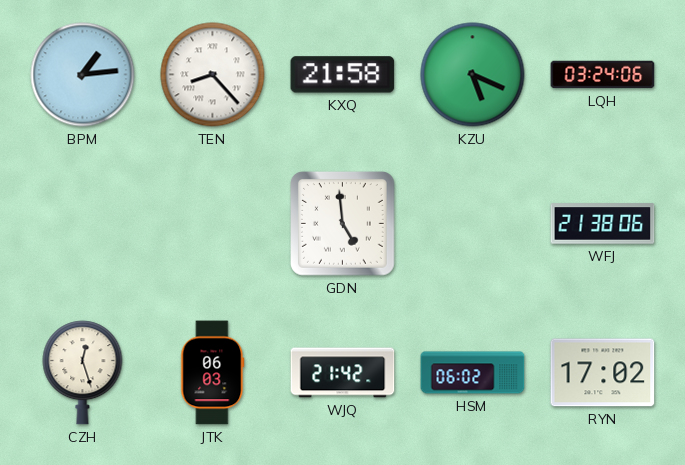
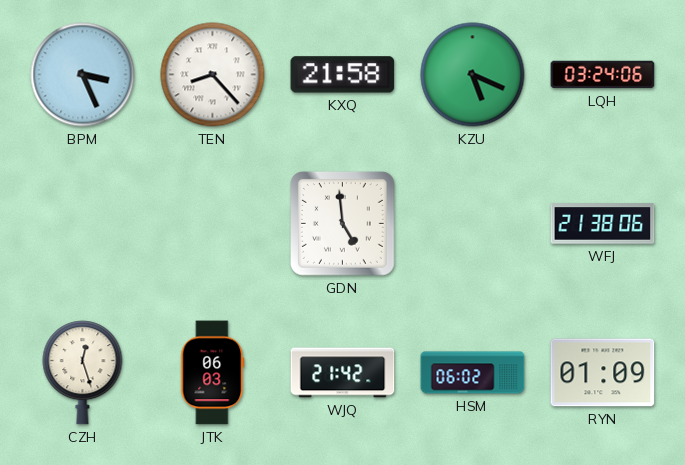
BPM: 1:14 -> 3:26 (83, 75)
RYN: 17:02 -> 01:09 (603, 373)
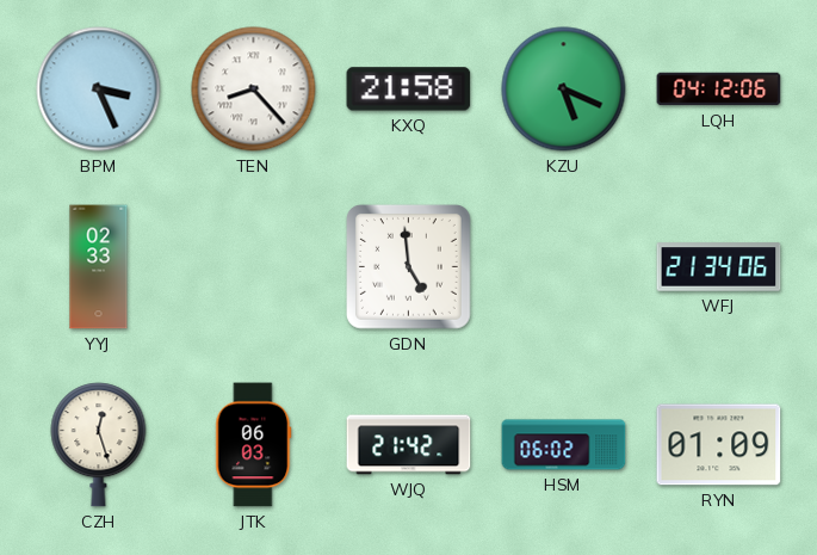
LQH: 03:24 -> 04:12 (719, 90)
YYJ: none -> 02:33 (99, 267)
WFJ: 21:38 -> 21:34 (719, 267)
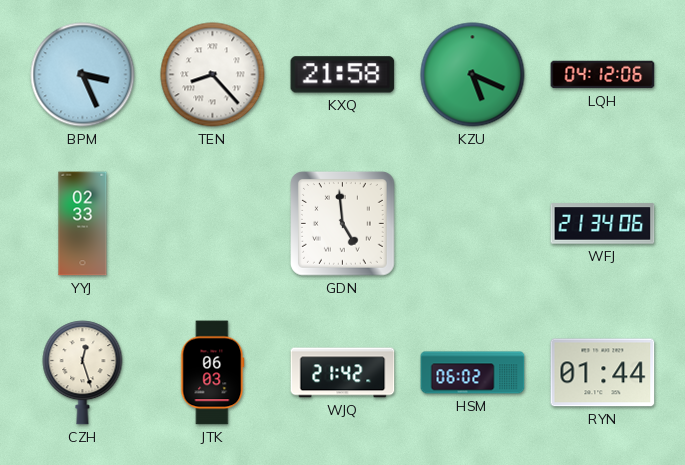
RYN: 01:09 -> 01:44 (603, 373)
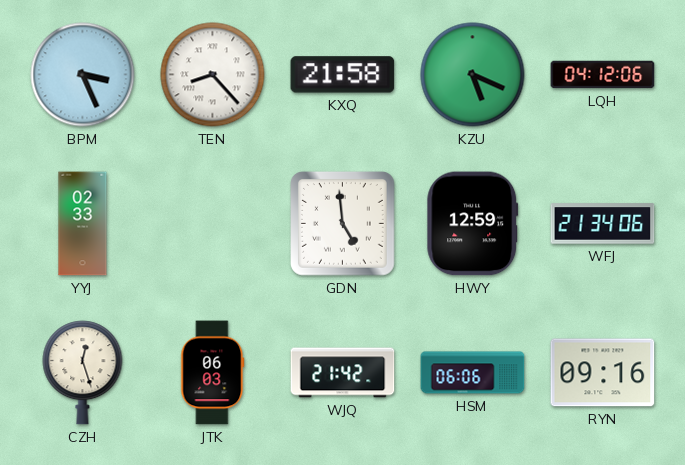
HWY: none -> 12:59 (473, 224)
HSM: 06:02 -> 06:06 (473, 373)
RYN: 01:44 -> 09:16 (603, 373)
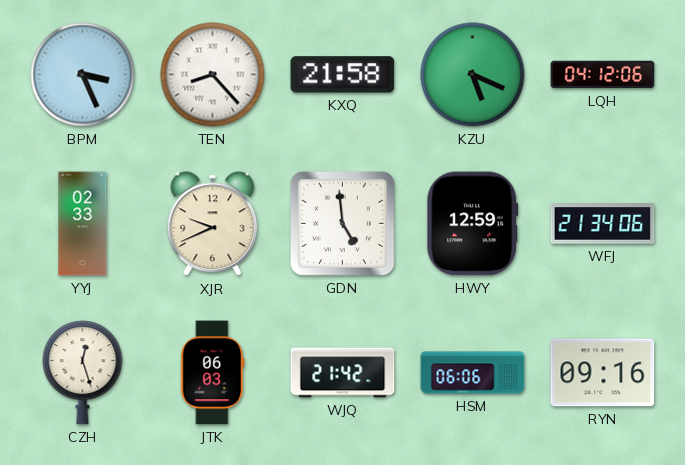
XJR: none -> 9:41 (213, 224)
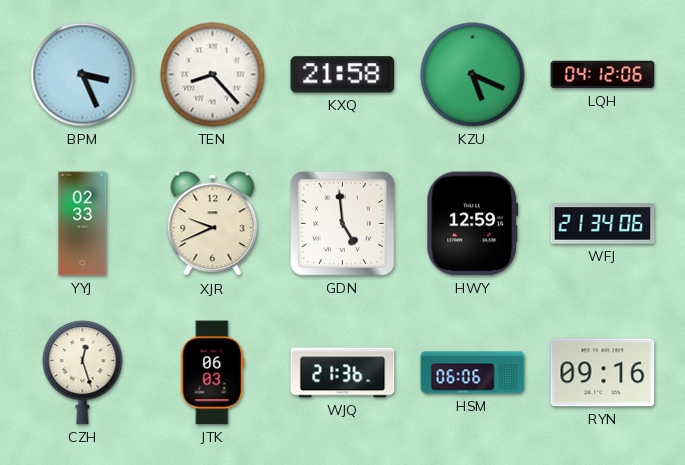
WJQ: 21:42 -> 21:36 (343, 373)
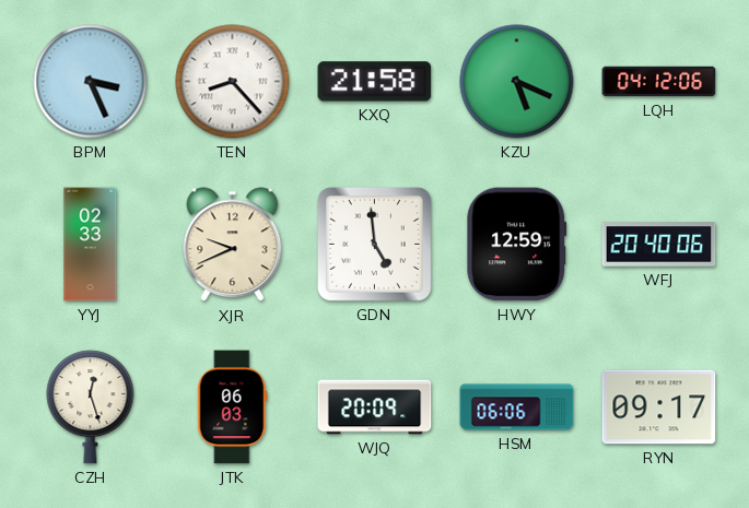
WFJ: 21:34 -> 20:40 (659, 245)
WJQ: 21:36 -> 20:09 (375, 407)
RYN: 09:16 -> 09:17 (659, 407)
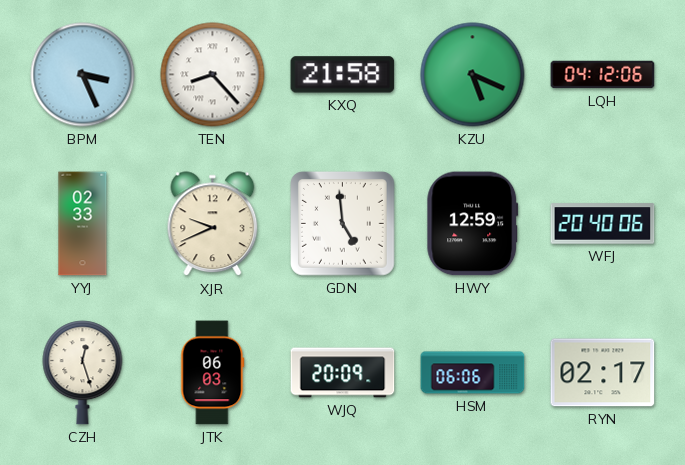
RYN: 09:17 -> 02:17 (603, 373)
